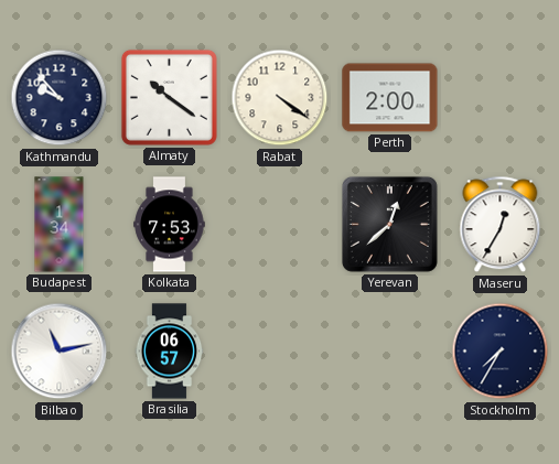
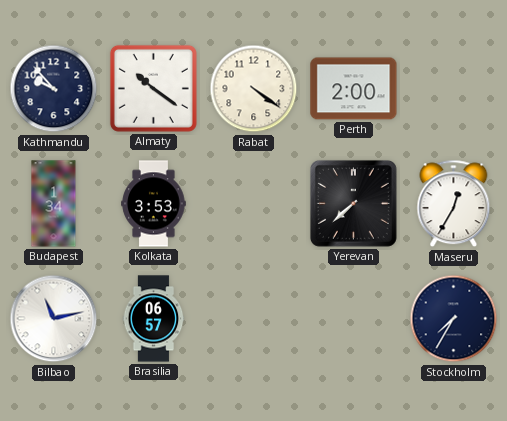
Kolkata: 7:53 -> 3:53 (154, 204)
Yerevan: 12:38 -> 7:38 (353, 203)
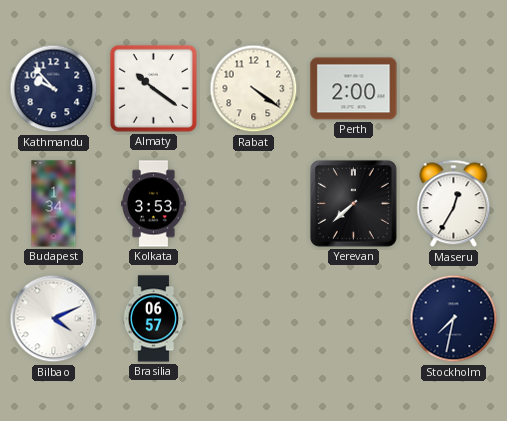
Bilbao: 11:13 -> 4:11 (54, 319)
Stockholm: 7:35 -> 7:32 (454, 319)
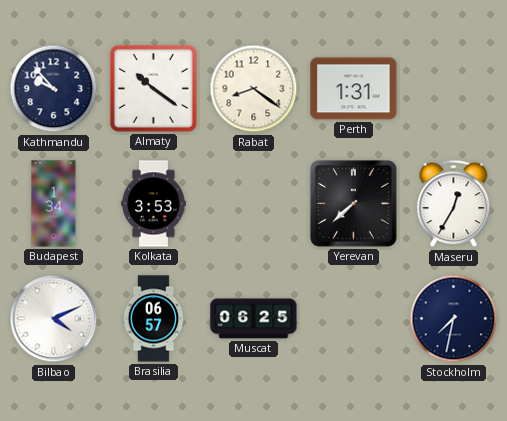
Rabat: 4:21 -> 8:21 (254, 89)
Perth: 2:00 -> 1:31 (354, 89)
Muscat: none -> 06:25 (254, 319)
